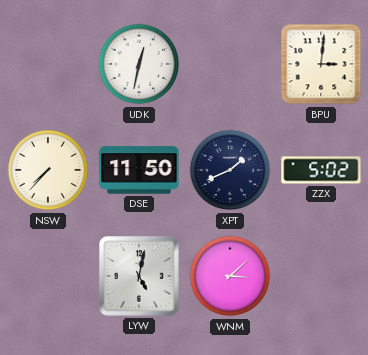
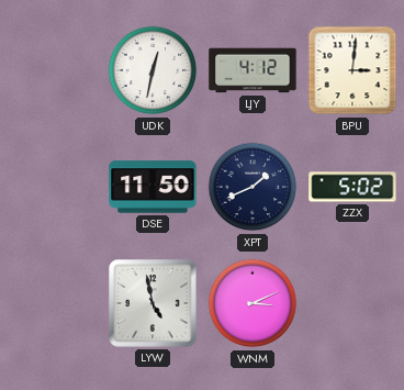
LJY: none -> 4:12 (252, 70)
NSW: 7:37 -> none (48, 170)
LYW: 5:02 -> 4:58 (153, 303)
WNM: 3:08 -> 3:11 (252, 303)
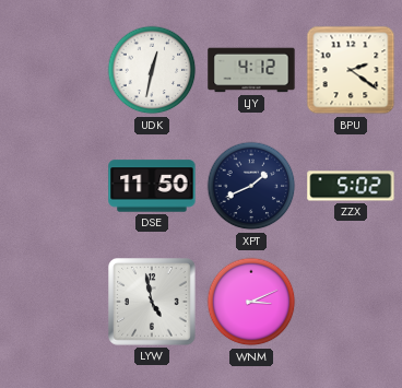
BPU: 3:01 -> 2:21 (351, 70)
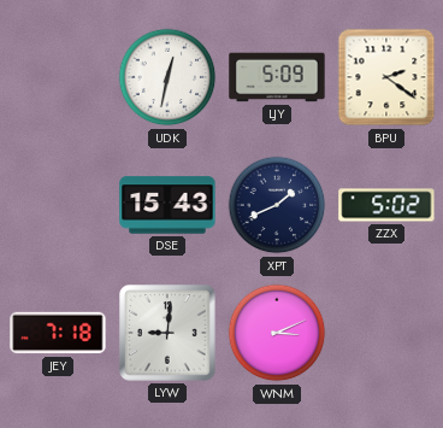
LJY: 4:12 -> 5:09 (277, 77)
DSE: 11:50 -> 15:43 (167, 205)
JEY: none -> 7:18 (58, 333)
LYW: 4:58 -> 9:01 (167, 333)
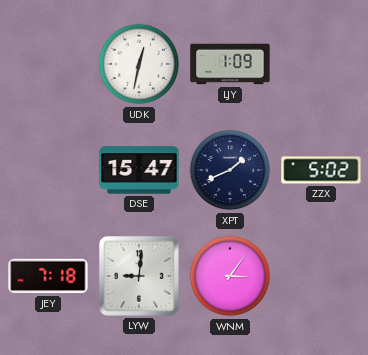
LJY: 5:09 -> 1:09 (230, 64)
BPU: 2:21 -> none (386, 77)
DSE: 15:43 -> 15:47 (139, 170)
WNM: 3:11 -> 3:06 (230, 276)
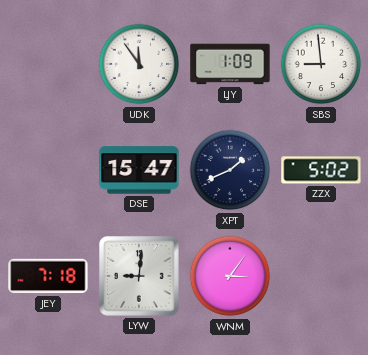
UDK: 12:32 -> 11:54 (139, 64)
SBS: none -> 8:59 (321, 64)
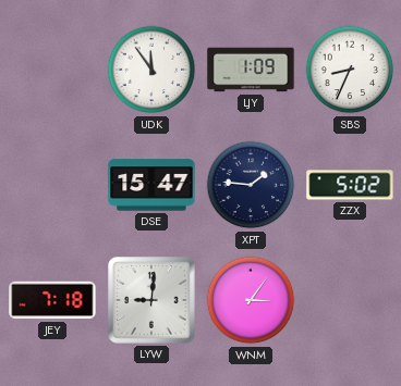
SBS: 8:59 -> 8:34 (350, 70)
XPT: 1:41 -> 1:46 (251, 185)
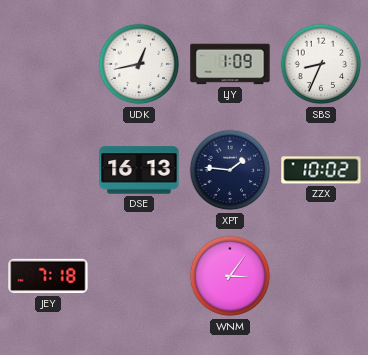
UDK: 11:54 -> 12:43 (139, 64)
DSE: 15:47 -> 16:13 (139, 170)
ZZX: 5:02 -> 10:02 (321, 170)
LYW: 9:01 -> none (151, 300)
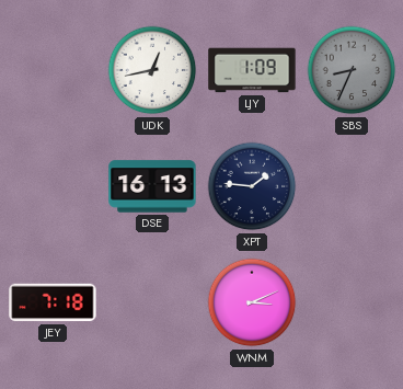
SBS dial: white -> grey (352, 70)
ZZX: 10:02 -> none (321, 170)
WNM: 3:06 -> 3:11 (252, 302)
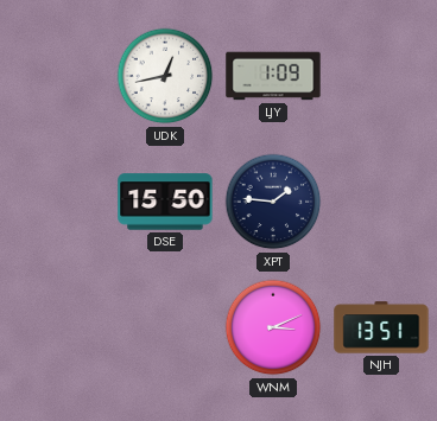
SBS: 8:34 -> none (352, 70)
DSE: 16:13 -> 15:50 (165, 202)
JEY: 7:18 -> none (53, 302)
NJH: none -> 13:51 (381, 327)
